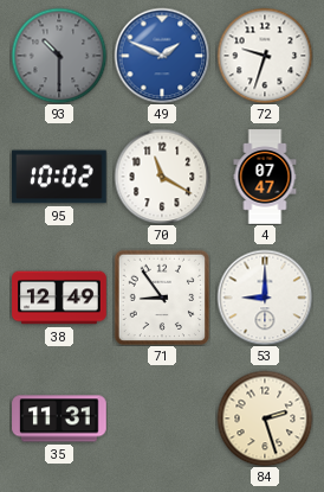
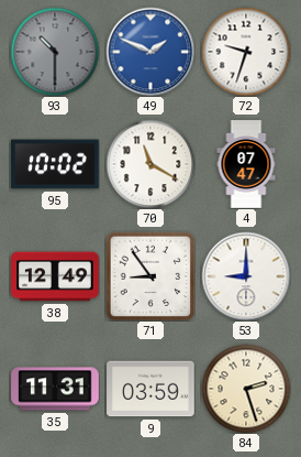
9: none -> 03:59 (150, 389)
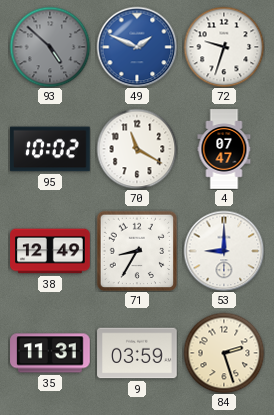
93: 10:30 -> 4:52 (50, 47)
71: 8:54 -> 8:35 (137, 251)
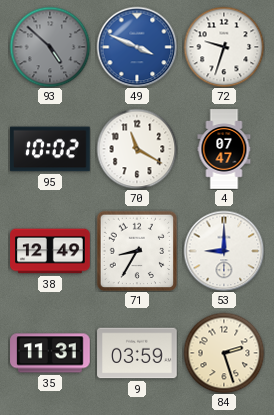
49: 1:49 -> 3:49 (137, 47)
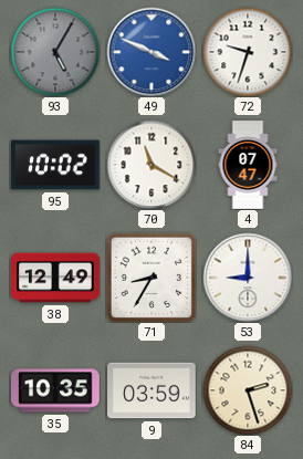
93: 4:52 -> 5:05 (55, 52)
35: 11:31 -> 10:35 (55, 390)
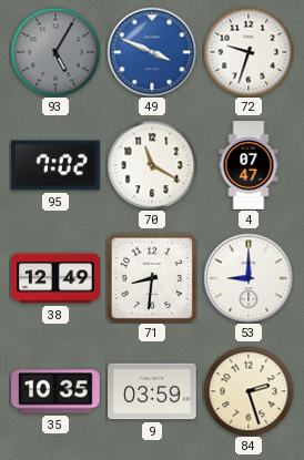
95: 10:02 -> 7:02 (55, 165)
71: 8:35 -> 8:31 (152, 278)
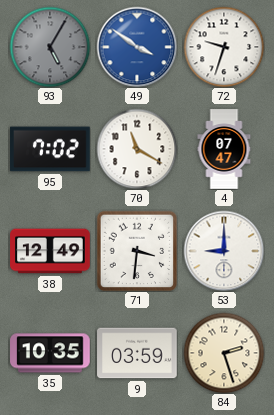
49: 3:49 -> 3:51 (137, 47)
71: 8:31 -> 3:31 (137, 251)
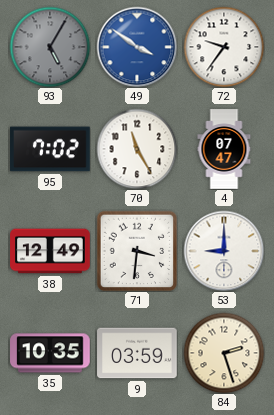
72: 9:33 -> 9:36 (224, 47)
70: 11:20 -> 11:25 (137, 149)
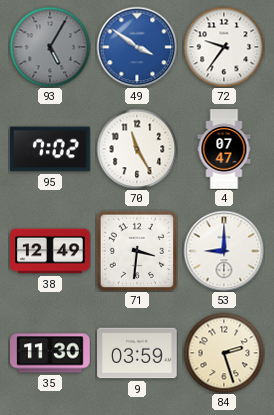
35: 10:35 -> 11:30 (50, 353)
